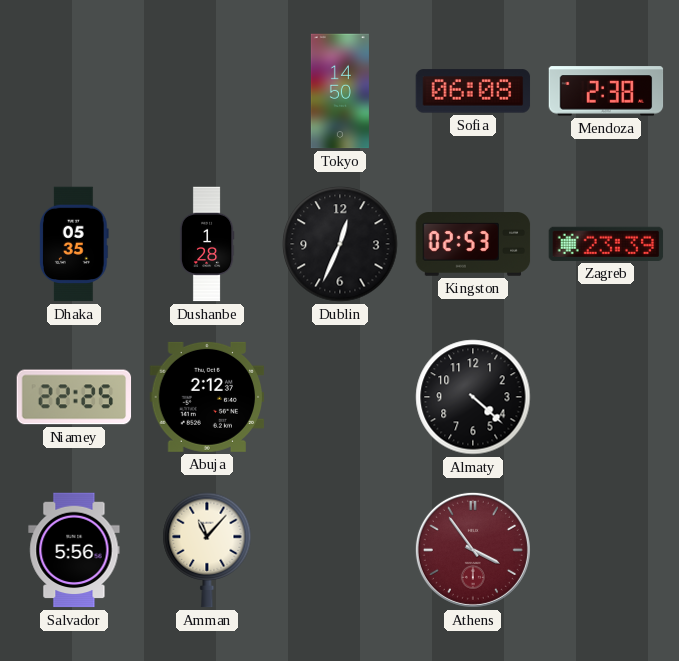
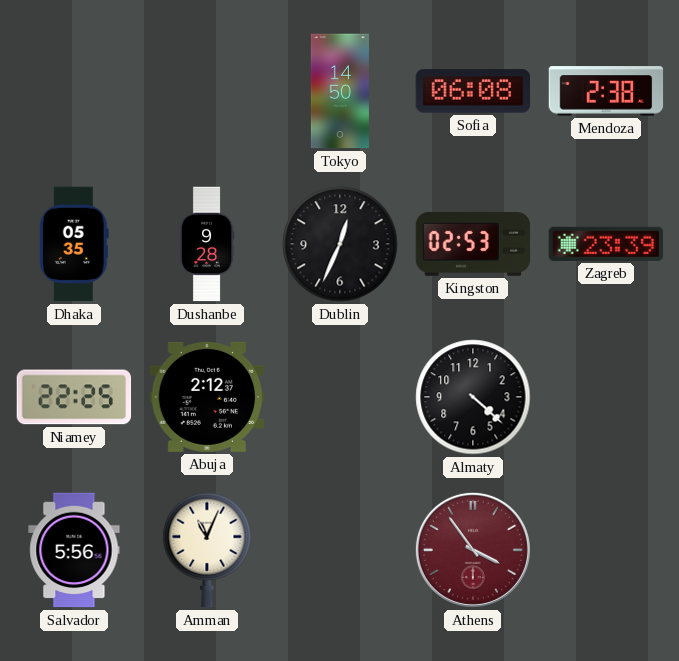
Dushanbe: 1:28 -> 9:28 (207, 244)
Amman: 11:07 -> 11:04 (207, 550)
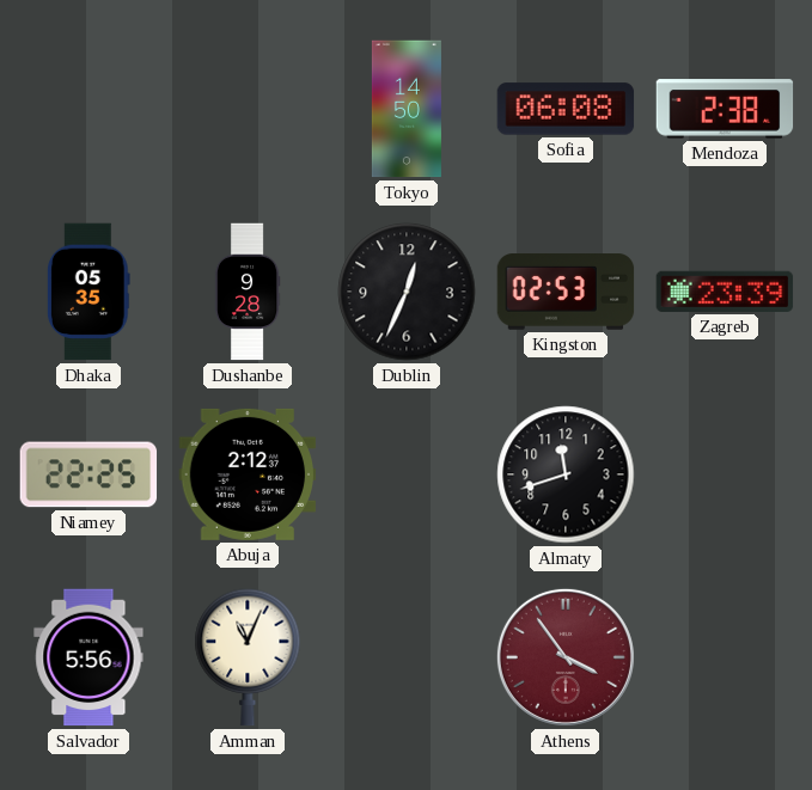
Almaty: 4:22 -> 11:42 (566, 474)
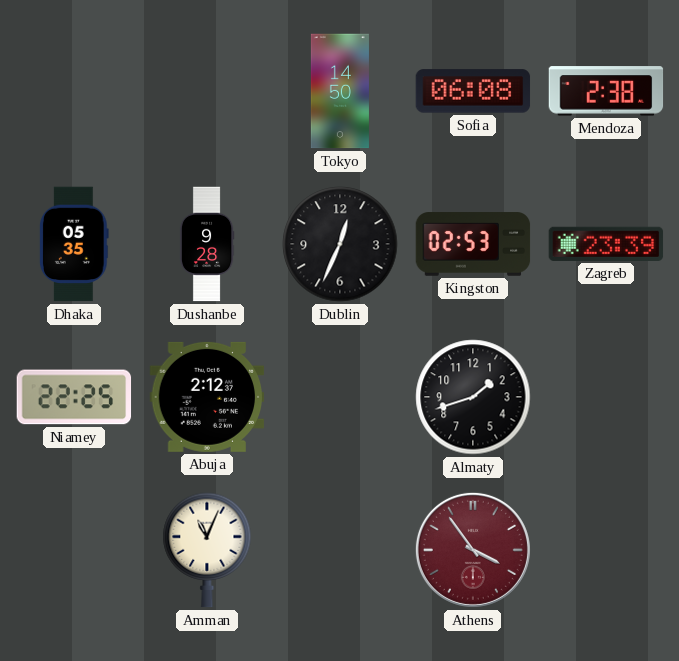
Almaty: 11:42 -> 1:42 (473, 397)
Salvador: 5:56 -> none (88, 657)
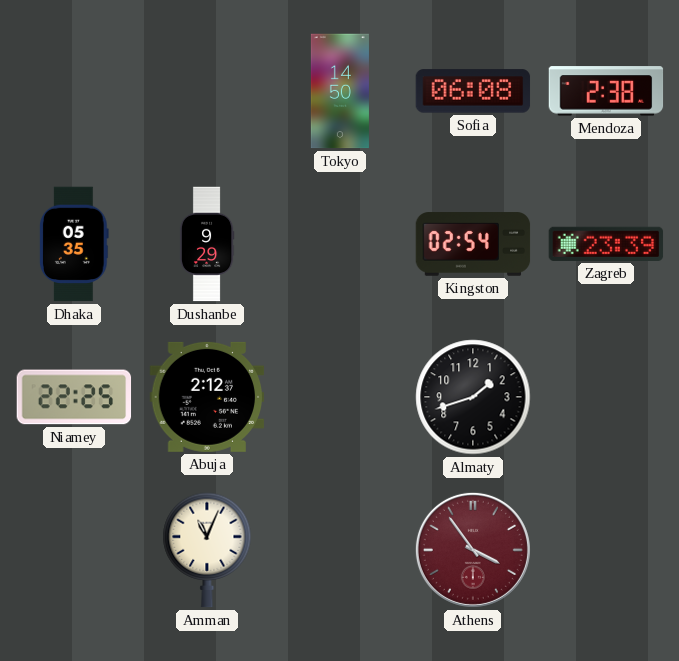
Dushanbe: 9:28 -> 9:29 (207, 244)
Dublin: 12:34 -> none (340, 244)
Kingston: 02:53 -> 02:54 (473, 244)
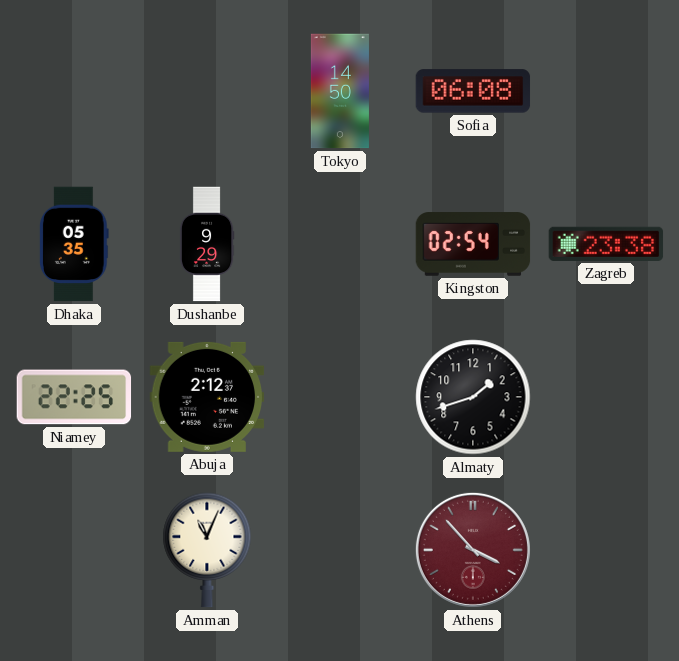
Mendoza: 2:38 -> none (606, 91)
Zagreb: 23:39 -> 23:38 (606, 244)
Athens: 3:54 -> 3:53 (473, 550)
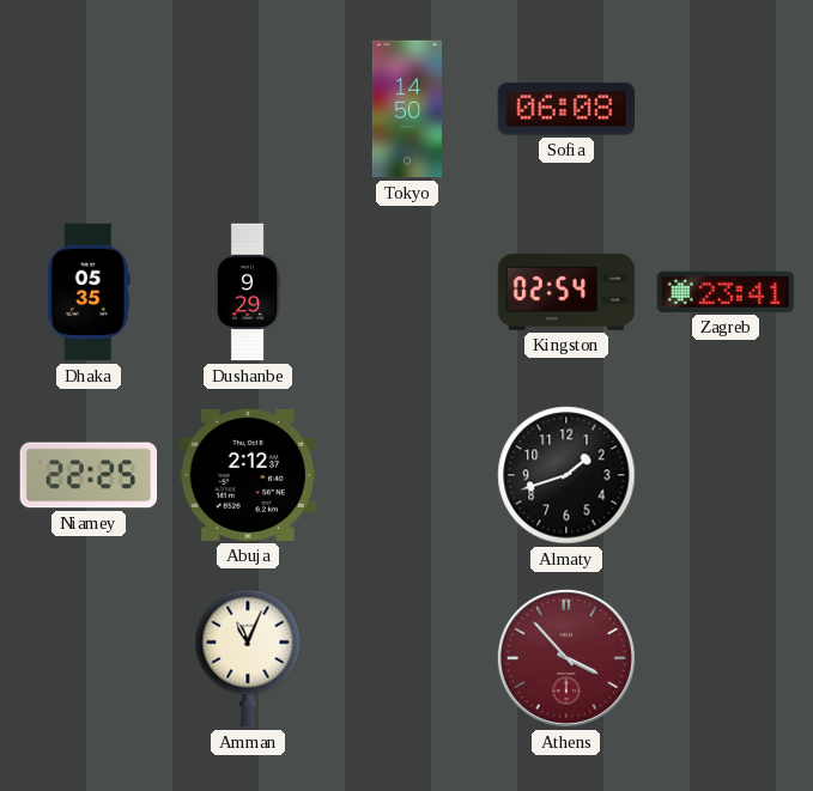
Zagreb: 23:38 -> 23:41 (726, 292)
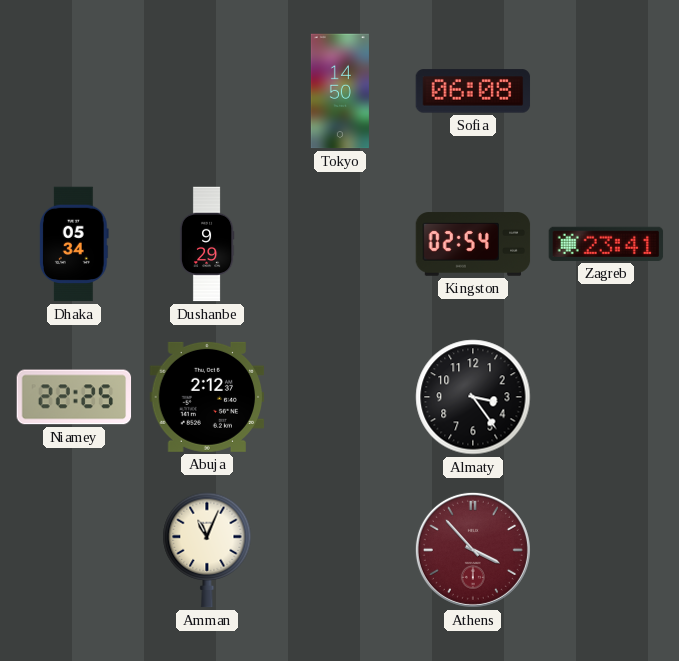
Dhaka: 05:35 -> 05:34 (74, 244)
Almaty: 1:42 -> 3:24 (473, 397)
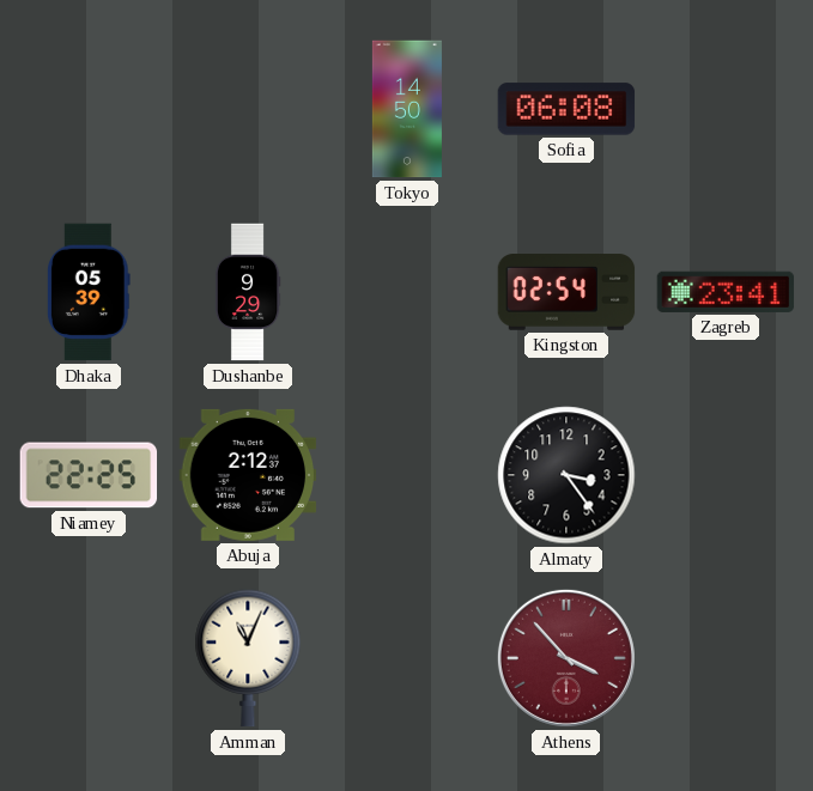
Dhaka: 05:34 -> 05:39 (89, 292)
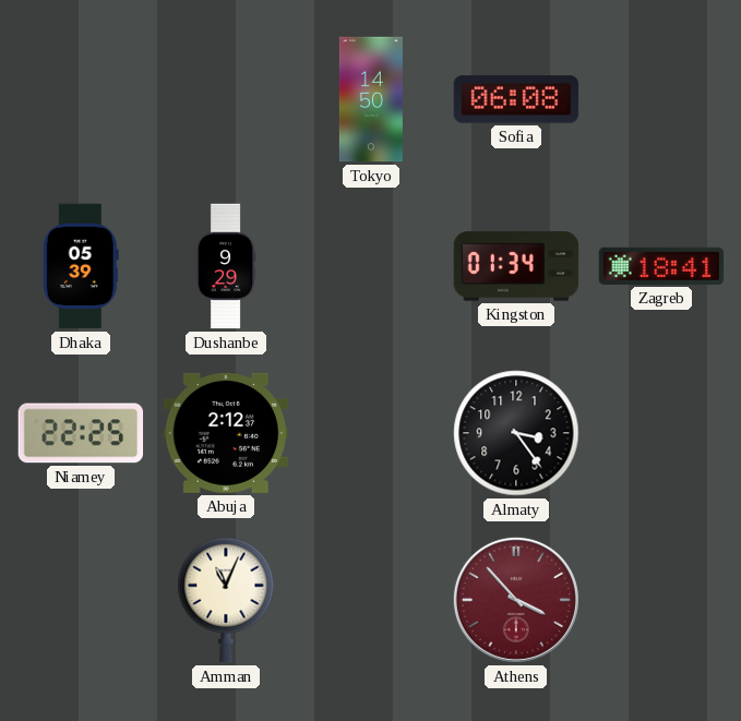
Kingston: 02:54 -> 01:34 (516, 266)
Zagreb: 23:41 -> 18:41 (661, 266)
